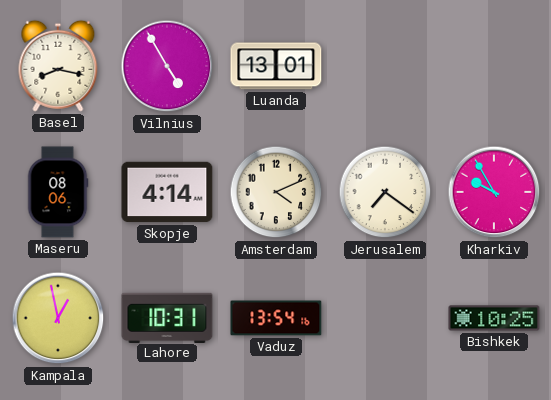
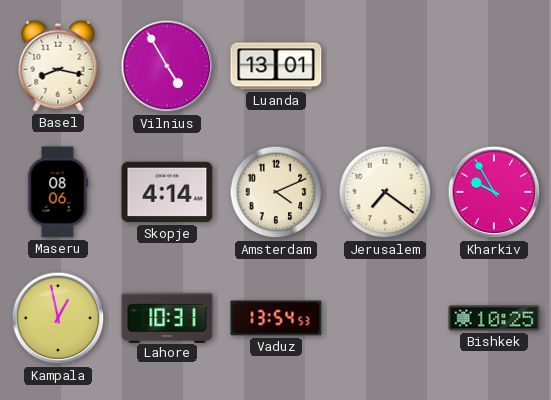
Vaduz: 13:54:16 -> 13:54:53 (276, 318)
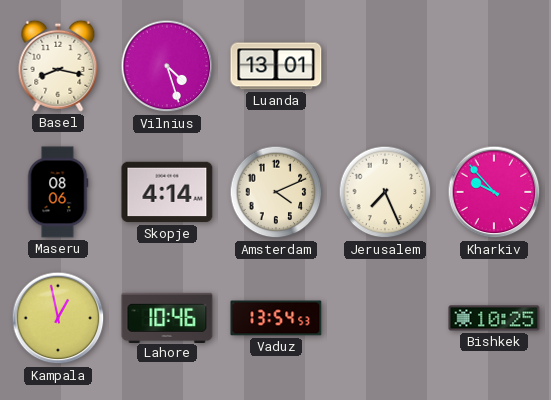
Vilnius: 4:55 -> 4:27 (167, 66)
Jerusalem: 7:21 -> 7:26 (385, 192)
Kharkiv: 9:55 -> 9:53 (494, 192)
Lahore: 10:31 -> 10:46 (167, 317)
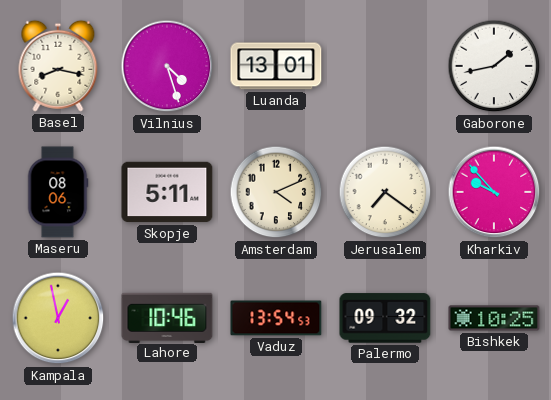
Gaborone: none -> 1:43 (494, 66)
Skopje: 4:14 -> 5:11 (167, 192)
Jerusalem: 7:26 -> 7:21 (385, 192)
Palermo: none -> 09:32 (385, 318)
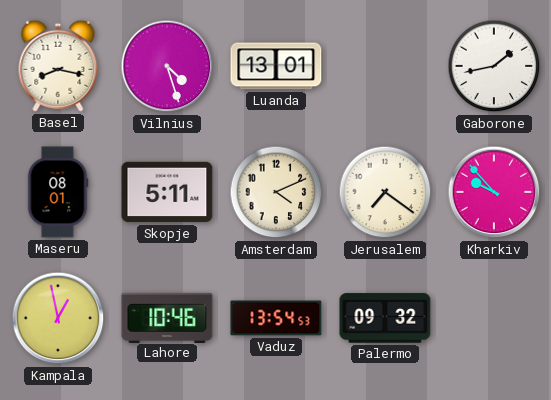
Maseru: 08:06 -> 08:01 (58, 192)
Bishkek: 10:25 -> none (494, 318)
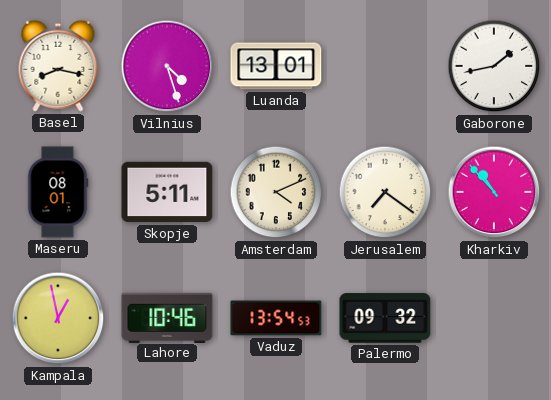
Kharkiv: 9:53 -> 10:53 (494, 192)
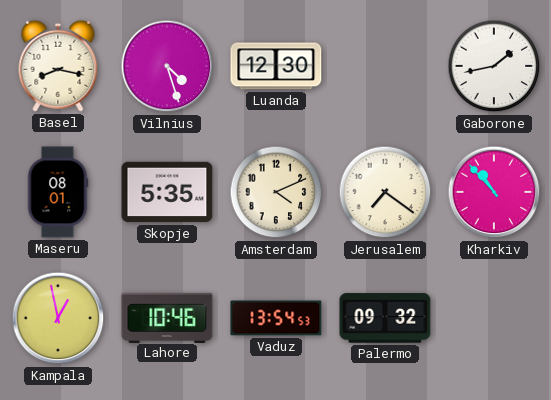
Luanda: 13:01 -> 12:30 (276, 66)
Skopje: 5:11 -> 5:35 (167, 192)
